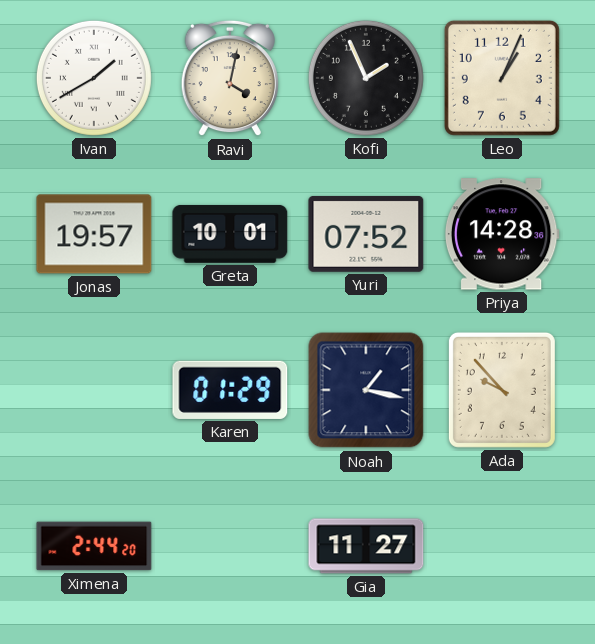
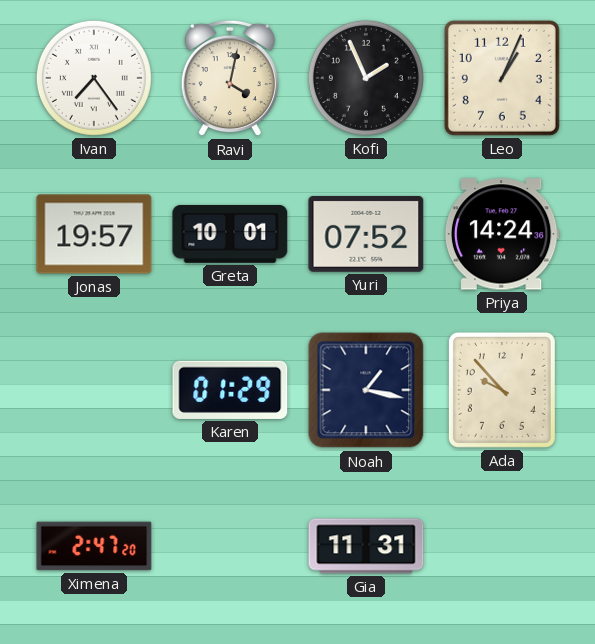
Ivan: 1:40 -> 7:24 (94, 78)
Priya: 14:28 -> 14:24 (502, 234)
Ximena: 2:44 -> 2:47 (94, 546)
Gia: 11:27 -> 11:31 (366, 546)
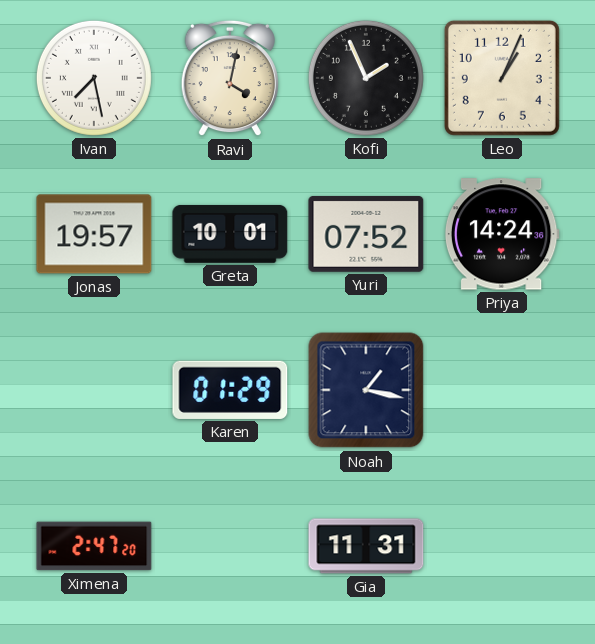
Ivan: 7:24 -> 7:28 (94, 78)
Ada: 9:53 -> none (502, 390)
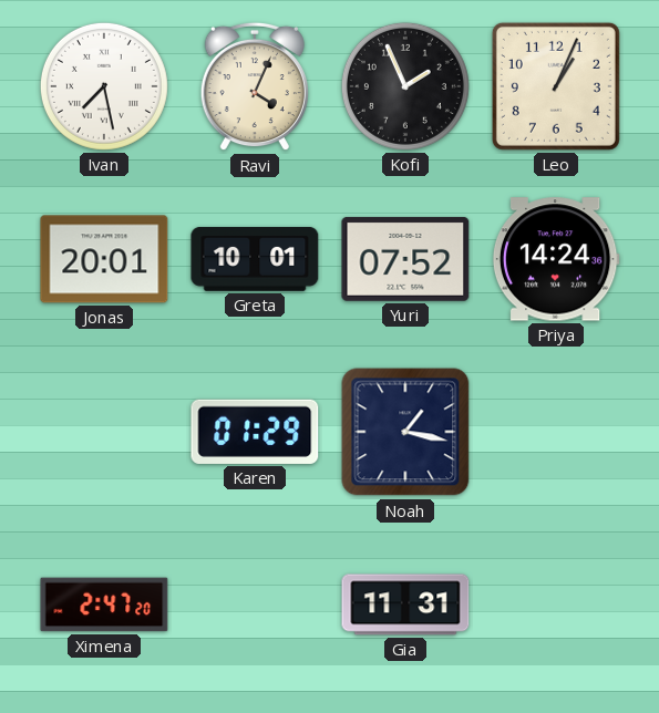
Ravi: 4:02 -> 4:04 (255, 86)
Jonas: 19:57 -> 20:01 (104, 259)
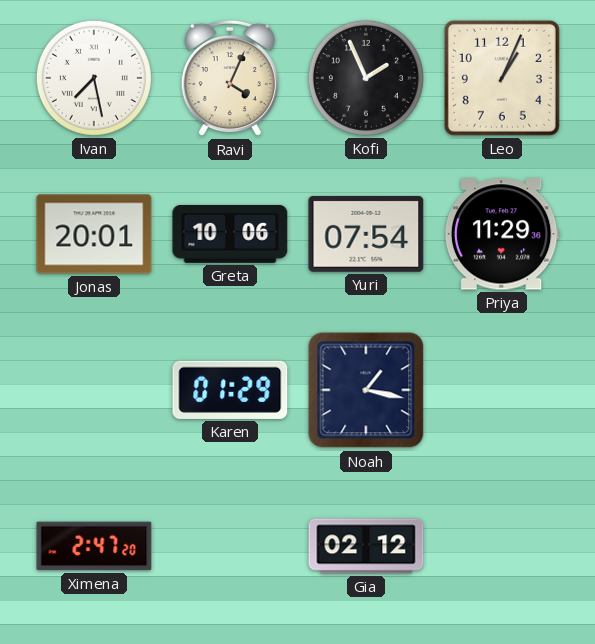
Greta: 10:01 -> 10:06 (230, 234)
Yuri: 07:52 -> 07:54 (366, 234)
Priya: 14:24 -> 11:29 (502, 234)
Gia: 11:31 -> 02:12 (366, 546)
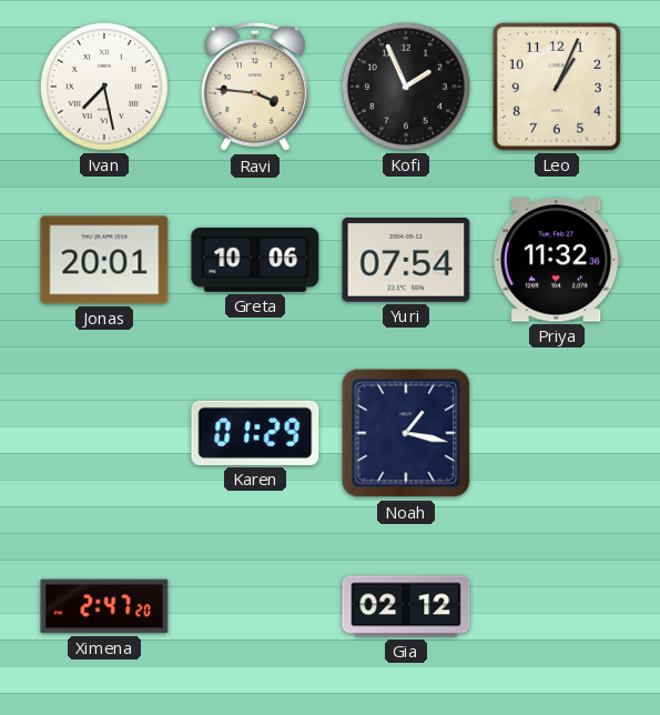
Ravi: 4:04 -> 3:46 (255, 87)
Priya: 11:29 -> 11:32 (557, 260)
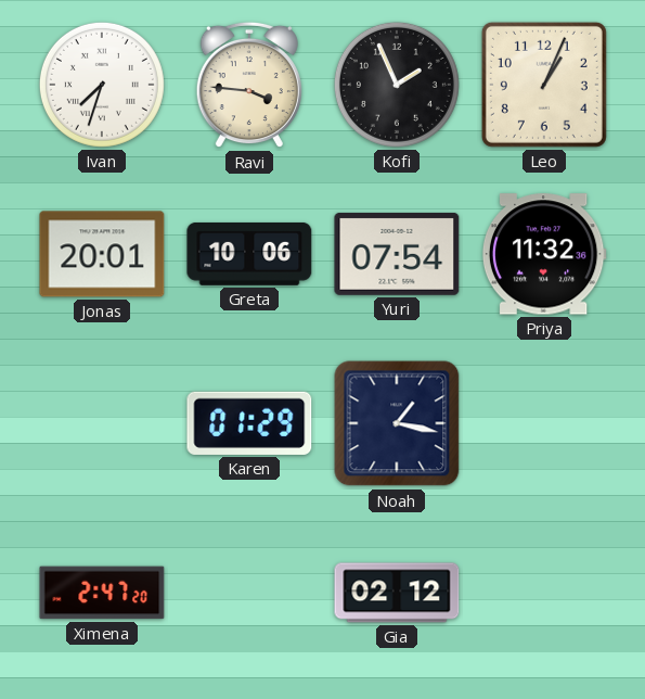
Ivan: 7:28 -> 7:33 (102, 85)
